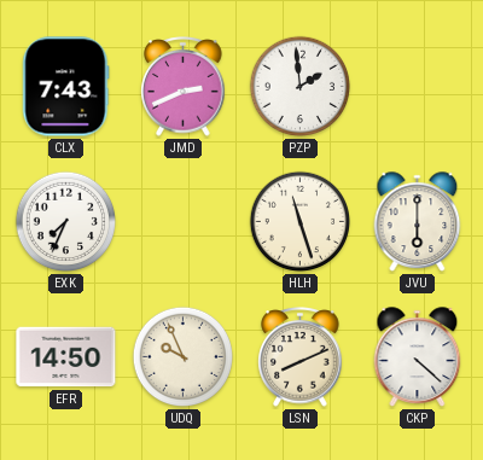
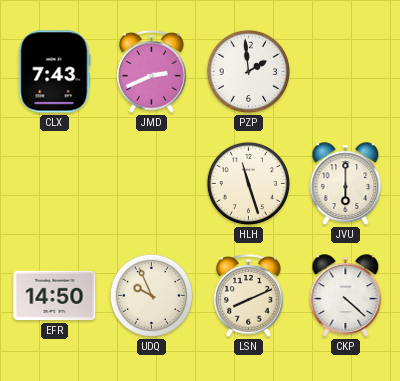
EXK: 7:34 -> none (66, 222)
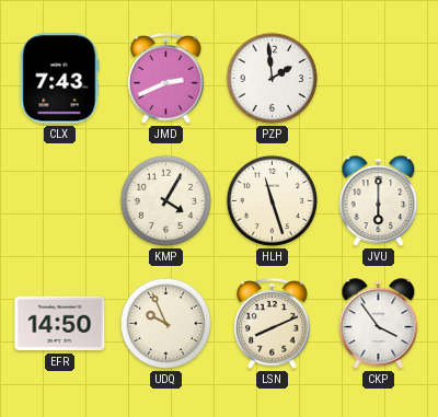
KMP: none -> 4:05 (166, 201)
CKP: 4:22 -> 3:54 (379, 324)
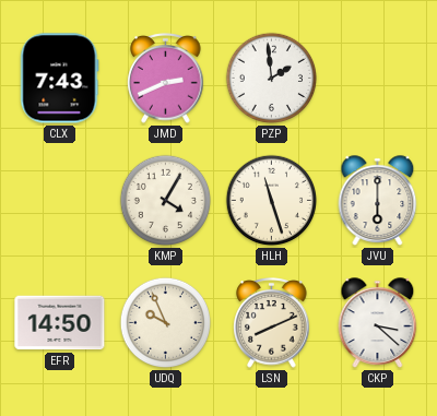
CKP: 3:54 -> 3:22 (378, 323)
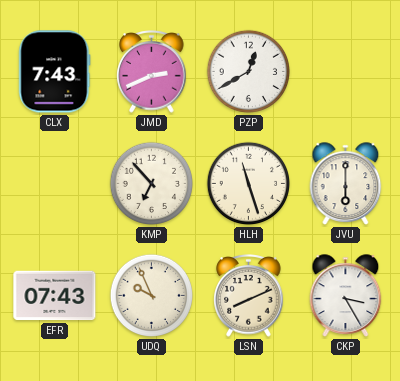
PZP: 1:59 -> 12:40 (249, 72)
KMP: 4:05 -> 6:53 (152, 184)
EFR: 14:50 -> 07:43 (55, 296)
CKP: 3:22 -> 3:25 (346, 296)
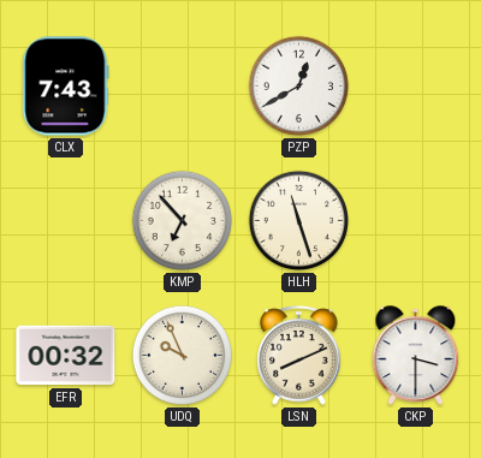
JMD: 2:41 -> none (152, 72)
JVU: 6:00 -> none (346, 184)
EFR: 07:43 -> 00:32 (66, 356)
CKP: 3:25 -> 3:30 (416, 356)
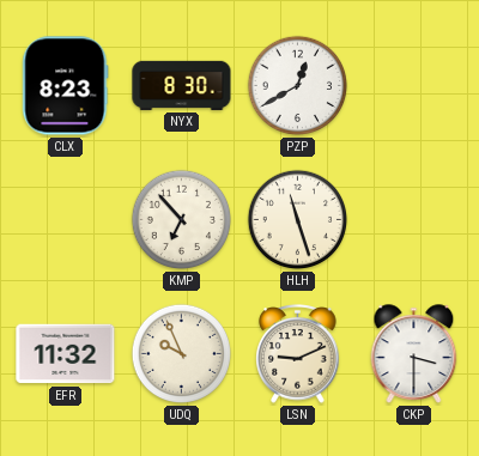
CLX: 7:43 -> 8:23 (66, 86)
NYX: none -> 8:30 (182, 85)
EFR: 00:32 -> 11:32 (66, 354)
LSN: 8:11 -> 9:11 (298, 354)
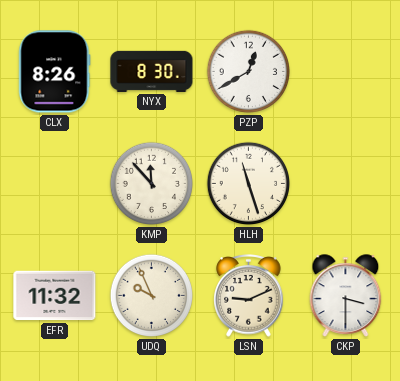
CLX: 8:23 -> 8:26 (55, 72)
KMP: 6:53 -> 11:53 (152, 184)
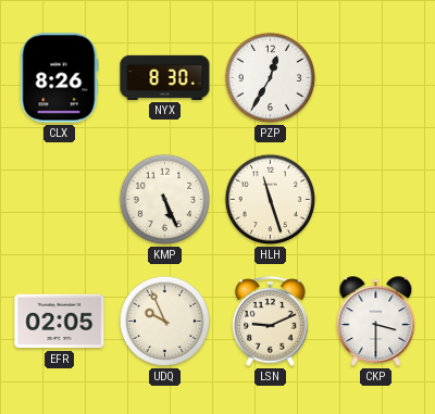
PZP: 12:40 -> 12:35 (271, 78)
KMP: 11:53 -> 5:26 (165, 200)
EFR: 11:32 -> 02:05 (60, 322)
